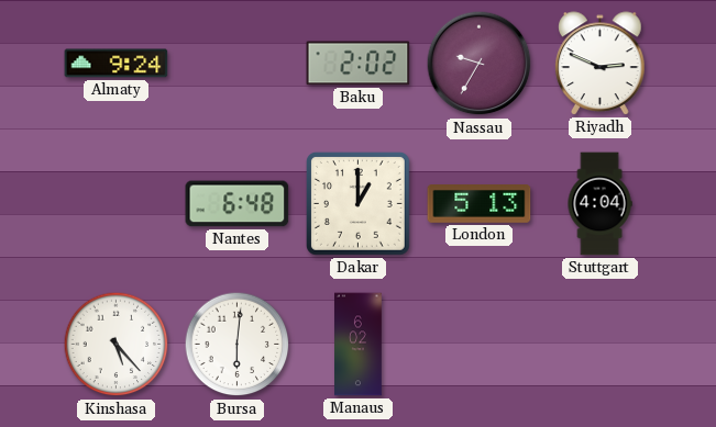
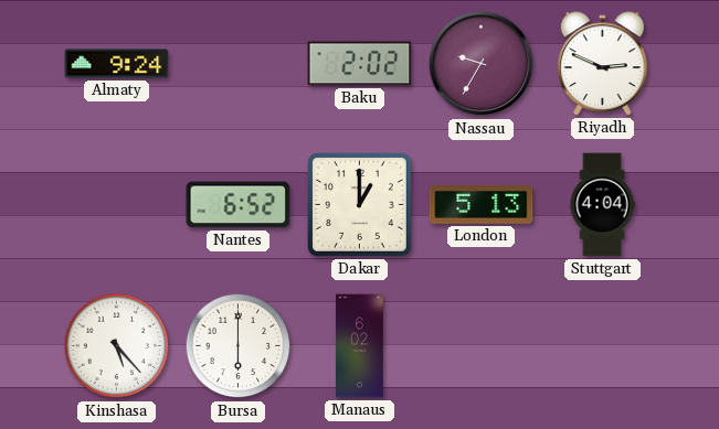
Nantes: 6:48 -> 6:52 (239, 205)
Bursa: 6:01 -> 6:00 (239, 346)
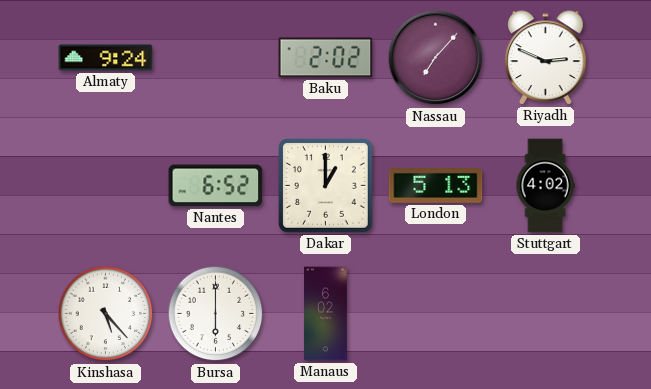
Nassau: 9:35 -> 7:07 (436, 58)
Stuttgart: 4:04 -> 4:02 (545, 186)
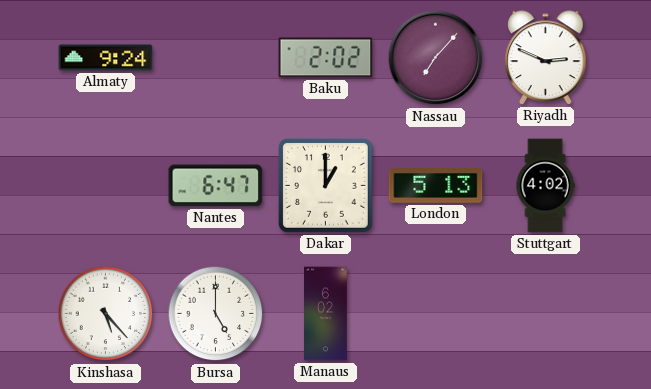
Nantes: 6:52 -> 6:47 (216, 186)
Bursa: 6:00 -> 5:00 (216, 314)
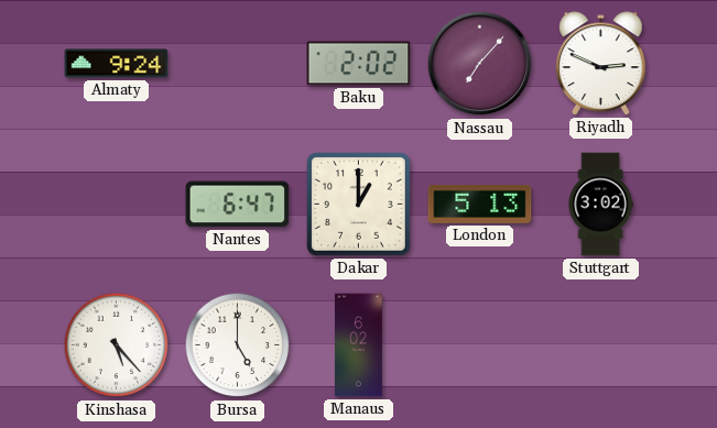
Stuttgart: 4:02 -> 3:02 (600, 205)
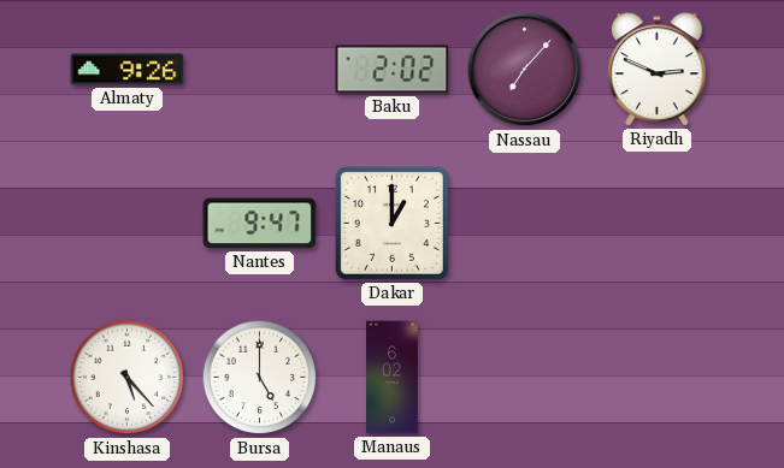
Almaty: 9:24 -> 9:26 (128, 70)
Nantes: 6:47 -> 9:47 (260, 224)
London: 5:13 -> none (480, 205)
Stuttgart: 3:02 -> none (600, 205)
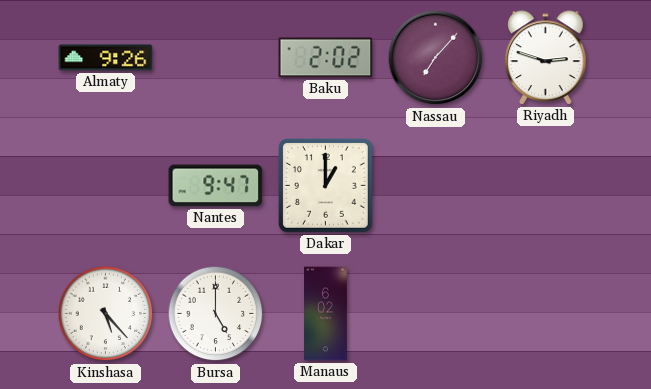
Riyadh: 2:49 -> 2:48 (546, 58)
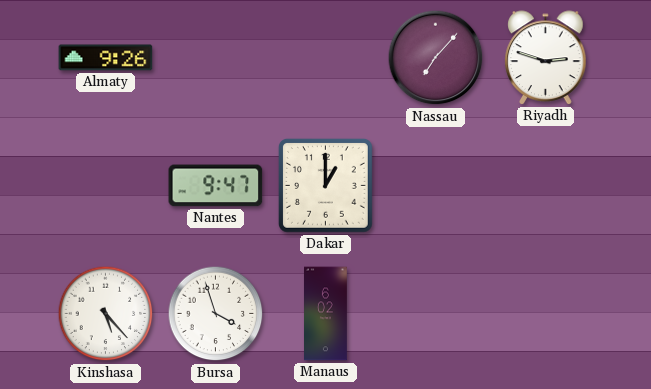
Baku: 2:02 -> none (326, 58)
Bursa: 5:00 -> 3:57 (216, 314)
